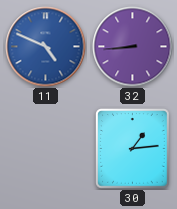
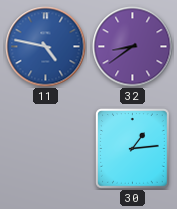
11: 4:49 -> 4:47 (46, 47)
32: 8:44 -> 8:39 (133, 47)
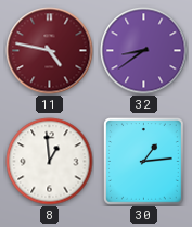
11 dial: blue -> burgundy (50, 51)
8: none -> 12:59 (50, 162)
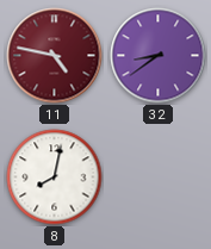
8: 12:59 -> 8:02 (55, 178)
30: 1:14 -> none (144, 162)
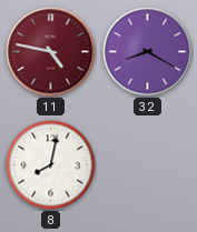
32: 8:39 -> 8:20 (148, 52)
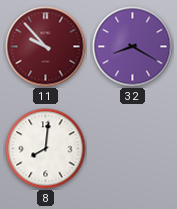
11: 4:47 -> 9:53 (46, 47)
8: 8:02 -> 8:01 (46, 149)
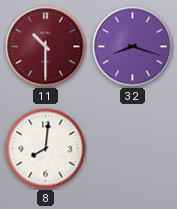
11: 9:53 -> 10:30 (46, 47)
32: 8:20 -> 8:18 (133, 47)
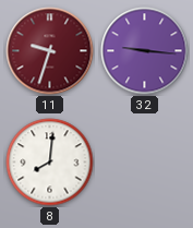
11: 10:30 -> 9:33 (50, 51)
32: 8:18 -> 9:16 (145, 51)
